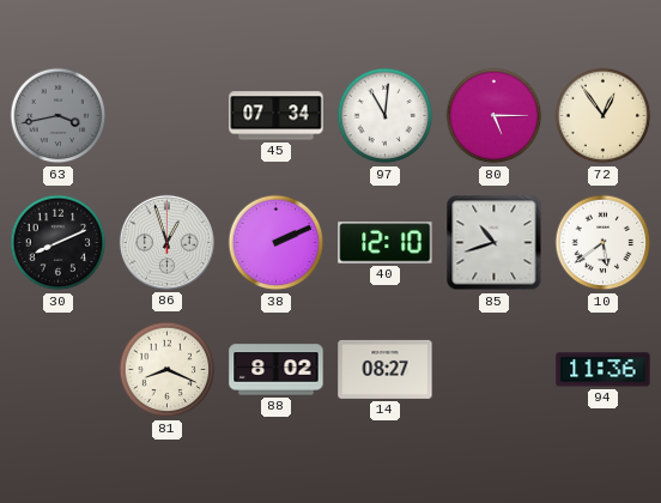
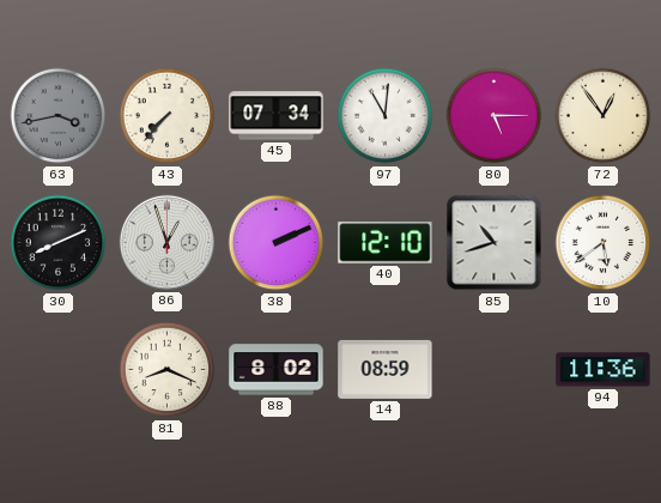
43: none -> 7:37 (168, 116)
14: 08:27 -> 08:59 (386, 369)
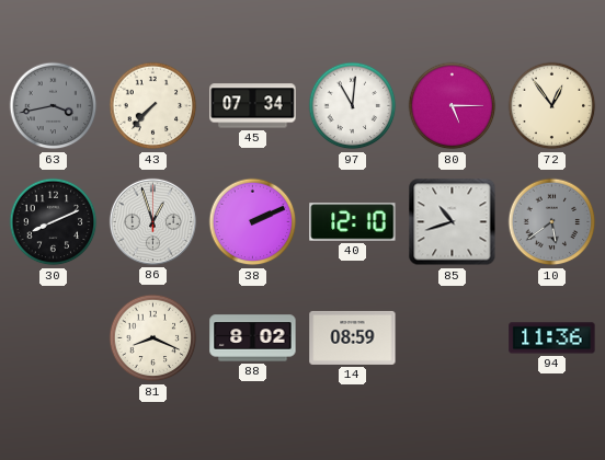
10 dial: white -> grey (552, 222)
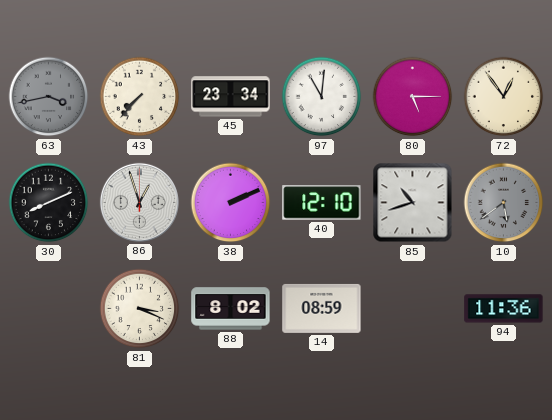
45: 07:34 -> 23:34 (231, 97)
81: 8:19 -> 3:19 (140, 309)
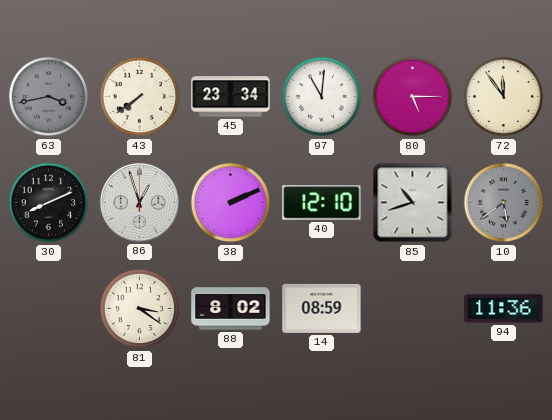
43: 7:37 -> 7:39 (140, 97)
72: 12:54 -> 11:54 (504, 97)
81: 3:19 -> 3:21 (140, 309)
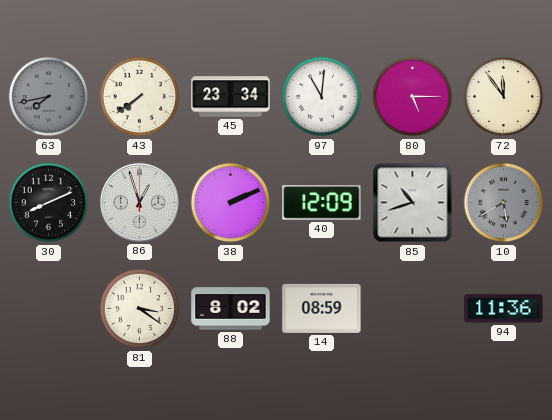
63: 3:43 -> 7:43 (49, 97)
40: 12:10 -> 12:09 (322, 203)
10: 5:39 -> 5:40 (504, 203)
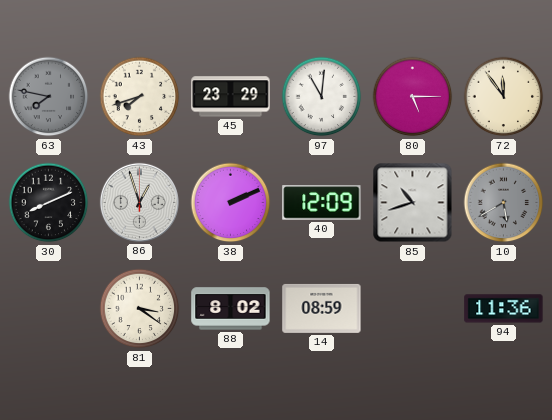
63: 7:43 -> 7:47 (49, 97)
43: 7:39 -> 7:42 (140, 97)
45: 23:34 -> 23:29 (231, 97)
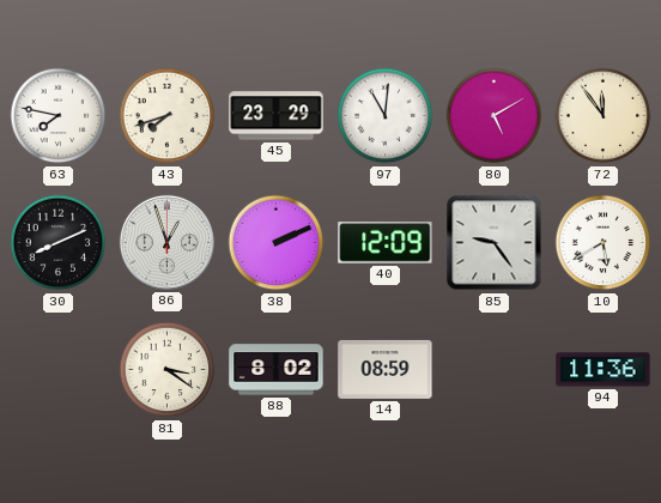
63 dial: grey -> white (59, 116)
80: 5:15 -> 5:10 (495, 116)
85: 10:42 -> 9:24 (495, 243)
10 dial: grey -> white (604, 243)
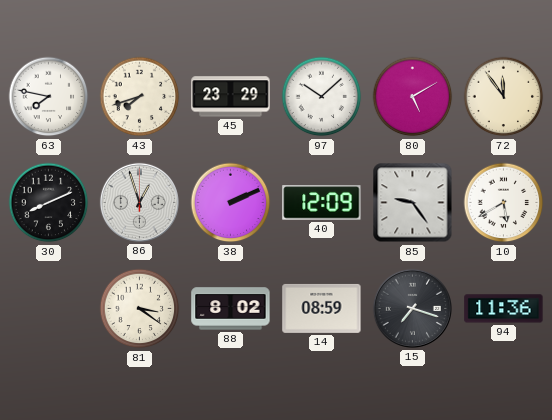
97: 11:01 -> 10:08 (322, 97)
15: none -> 7:18 (412, 308)
